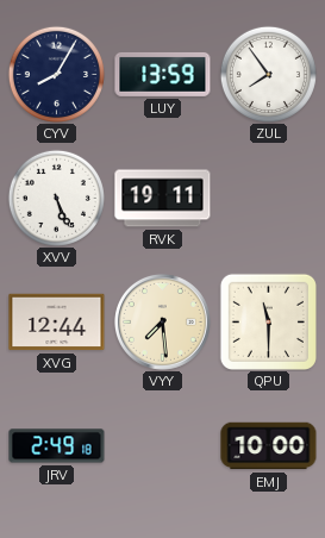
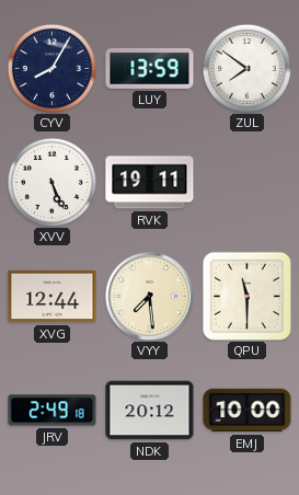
ZUL: 7:54 -> 7:51 (246, 68)
NDK: none -> 20:12 (150, 411)
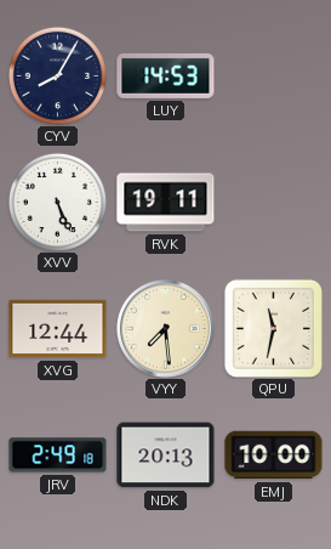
LUY: 13:59 -> 14:53 (166, 75)
ZUL: 7:51 -> none (246, 68)
QPU: 11:30 -> 11:32 (273, 328)
NDK: 20:12 -> 20:13 (166, 455)
